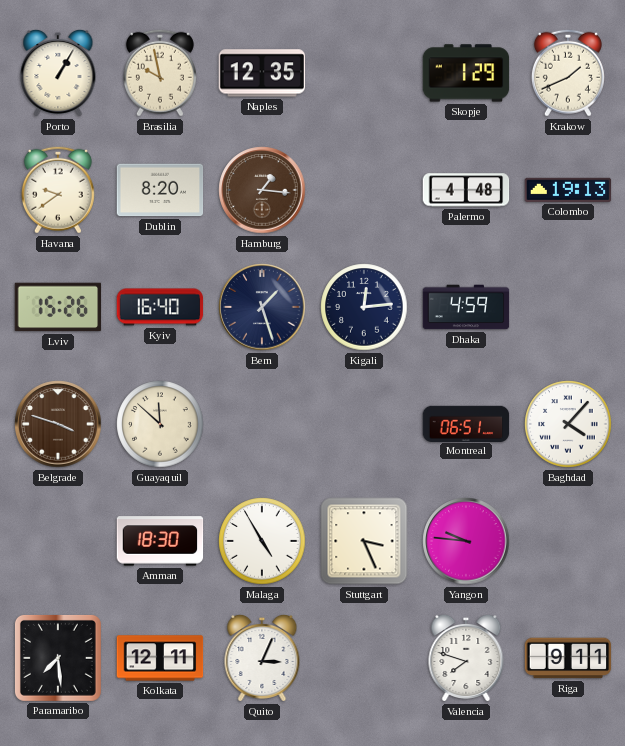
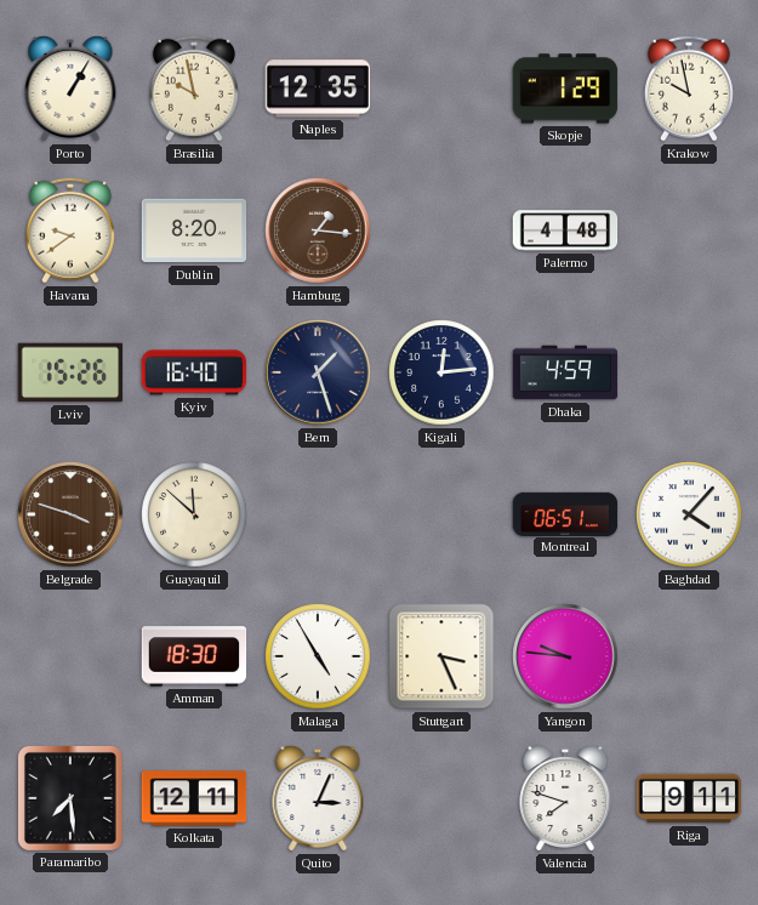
Krakow: 1:41 -> 9:58 (689, 89)
Colombo: 19:13 -> none (568, 190)
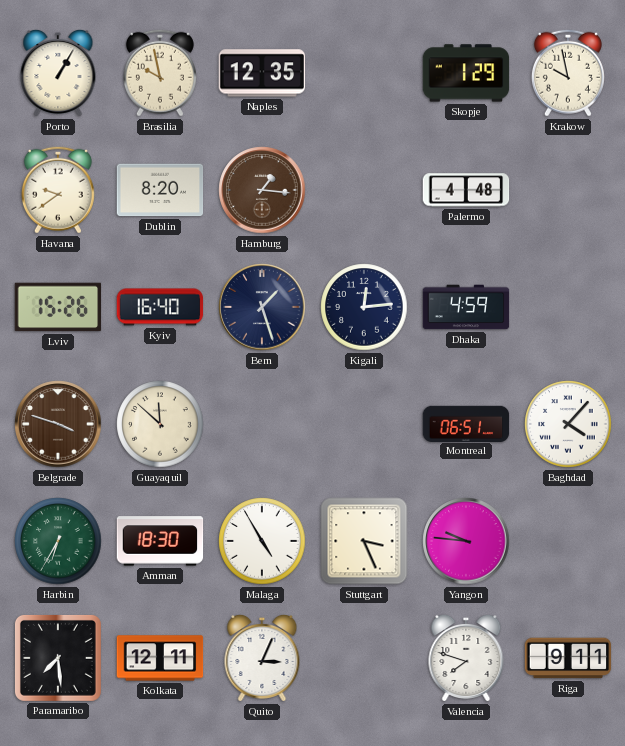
Harbin: none -> 6:35 (58, 541)
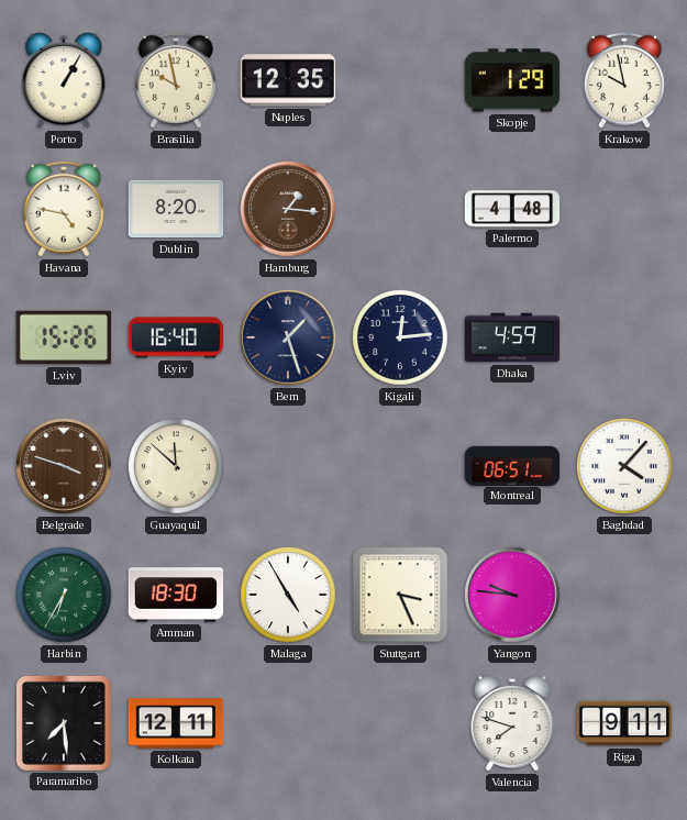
Havana: 9:39 -> 4:47 (64, 209)
Quito: 3:04 -> none (262, 658)
